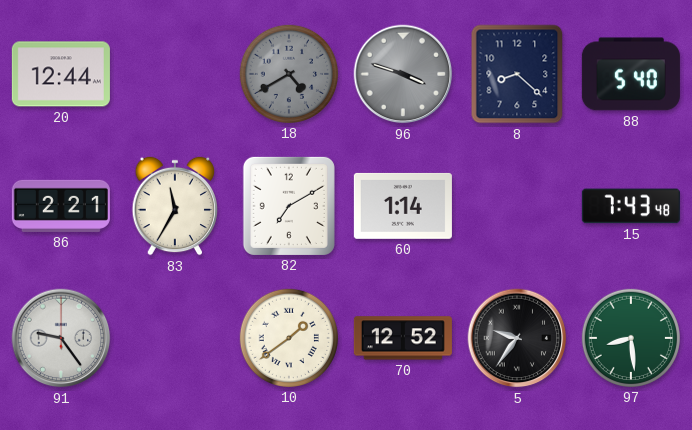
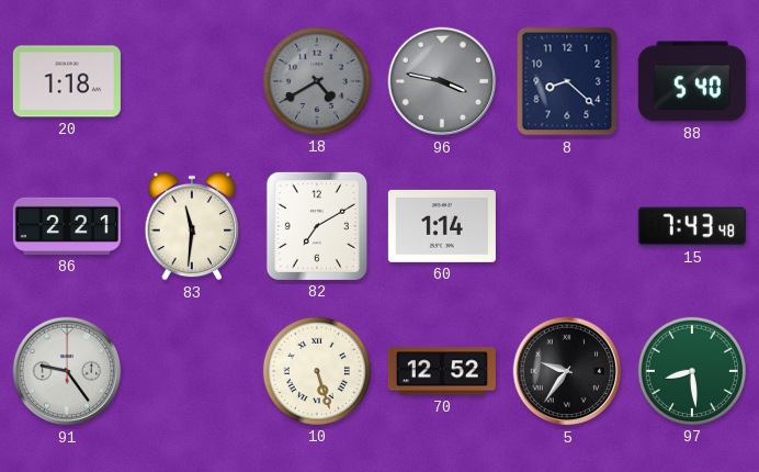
20: 12:44 -> 1:18 (67, 81)
96: 3:48 -> 3:47 (442, 81)
83: 11:35 -> 11:31 (192, 226)
10: 1:39 -> 5:27 (317, 371)
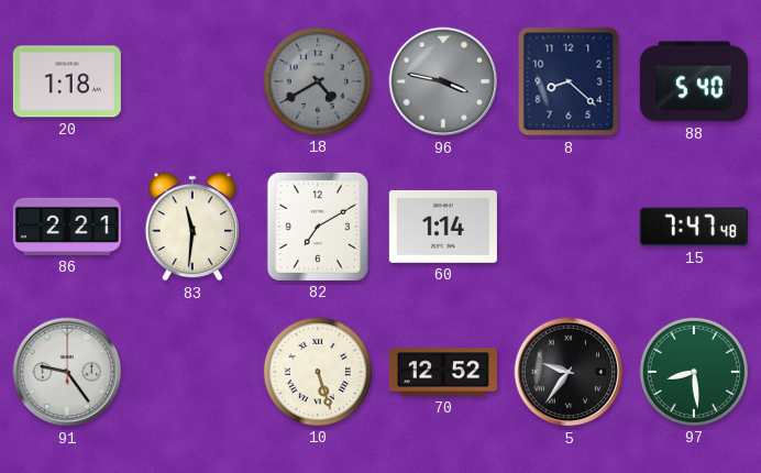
15: 7:43 -> 7:47 (694, 227)
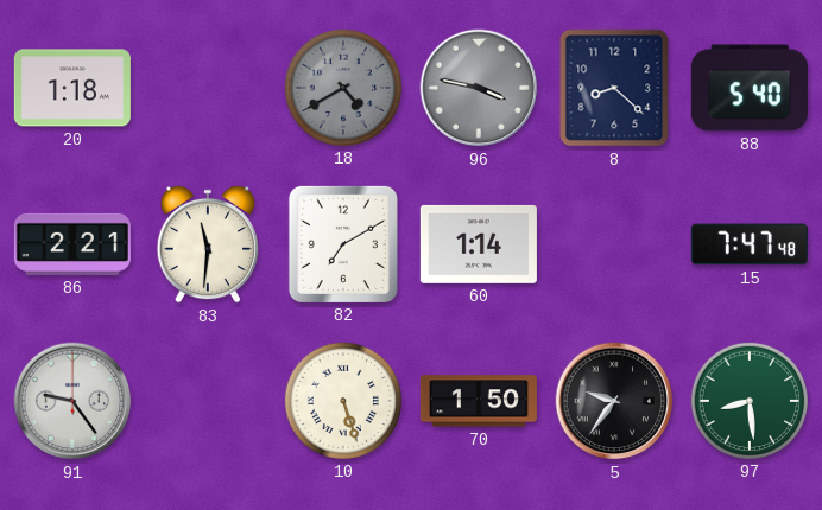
70: 12:52 -> 1:50 (479, 401)
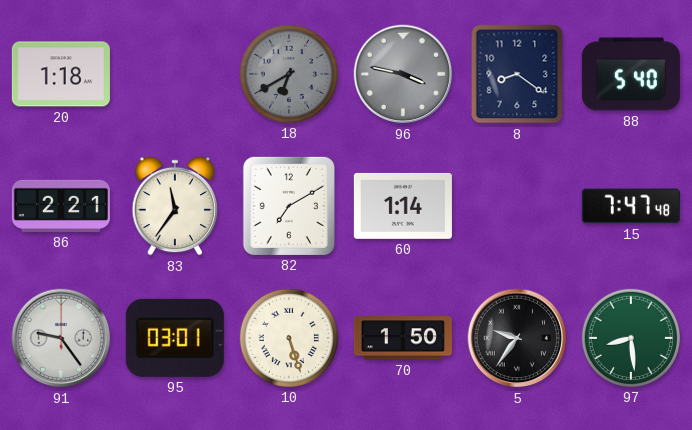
18: 4:40 -> 6:40 (289, 74)
8: 8:22 -> 8:21 (517, 74)
83: 11:31 -> 11:36 (175, 206)
95: none -> 03:01 (175, 338)
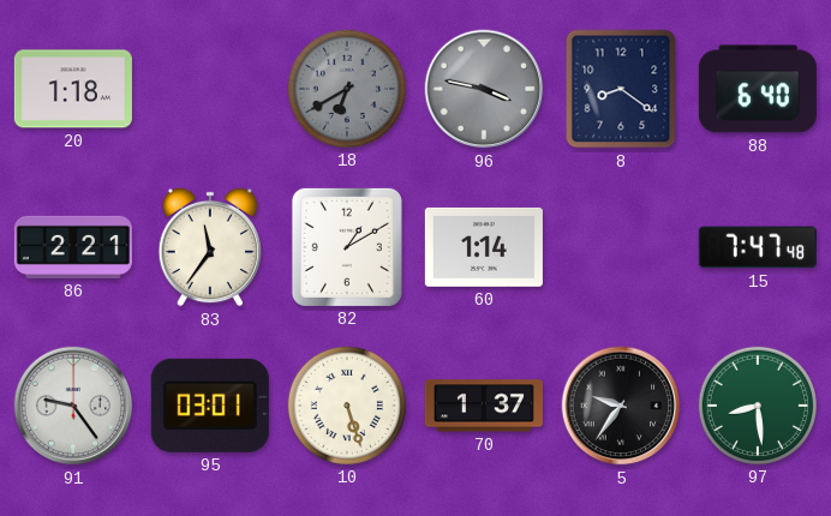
88: 5:40 -> 6:40 (758, 89)
82: 7:10 -> 1:10 (347, 247)
70: 1:50 -> 1:37 (484, 406)
